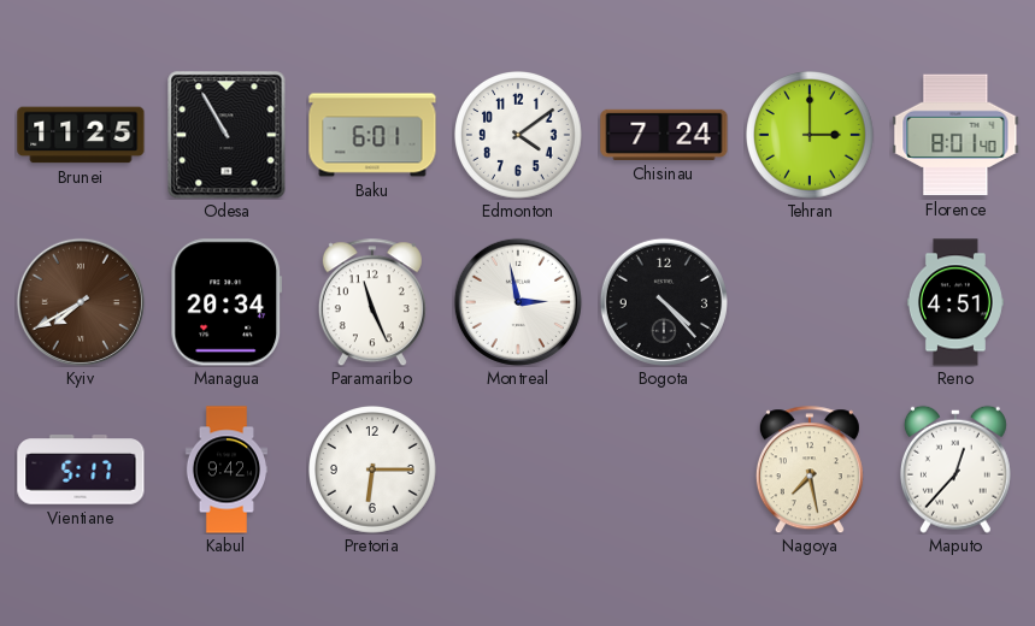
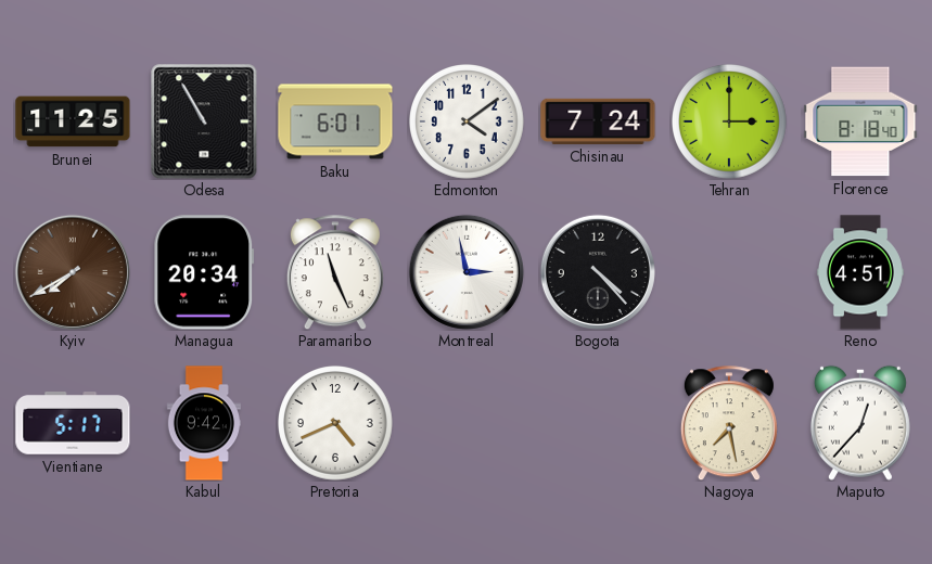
Florence: 8:01 -> 8:18 (860, 121)
Pretoria: 6:15 -> 4:41 (336, 424)
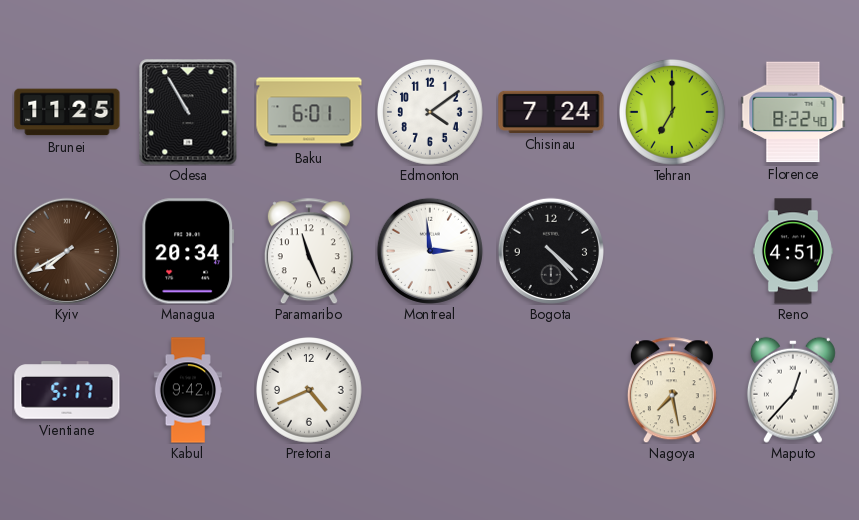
Tehran: 3:00 -> 7:00 (673, 113)
Florence: 8:18 -> 8:22 (793, 112)
Montreal: 2:58 -> 2:59 (430, 251)
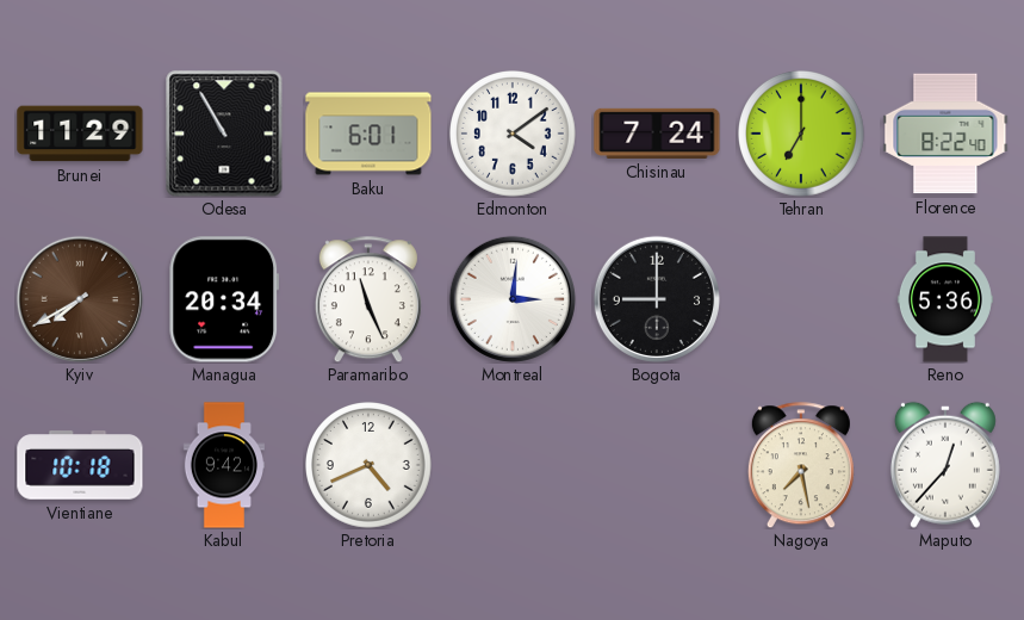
Brunei: 11:25 -> 11:29 (80, 134)
Montreal: 2:59 -> 3:01 (513, 299)
Bogota: 4:23 -> 9:00 (657, 299)
Reno: 4:51 -> 5:36 (945, 299)
Vientiane: 5:17 -> 10:18 (80, 465)
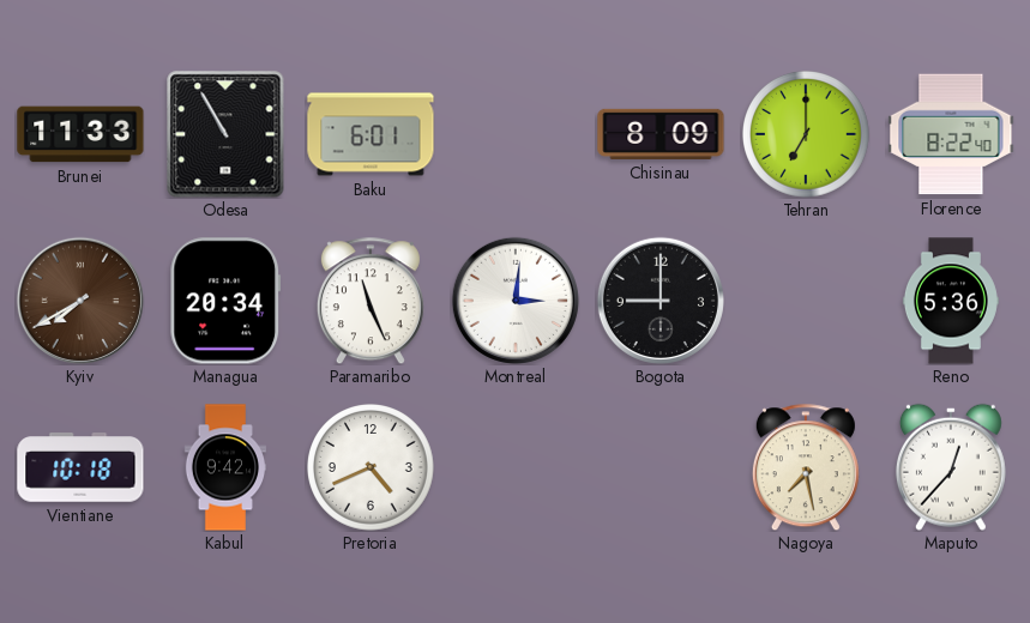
Brunei: 11:29 -> 11:33 (80, 134)
Edmonton: 4:09 -> none (514, 135)
Chisinau: 7:24 -> 8:09 (661, 134)
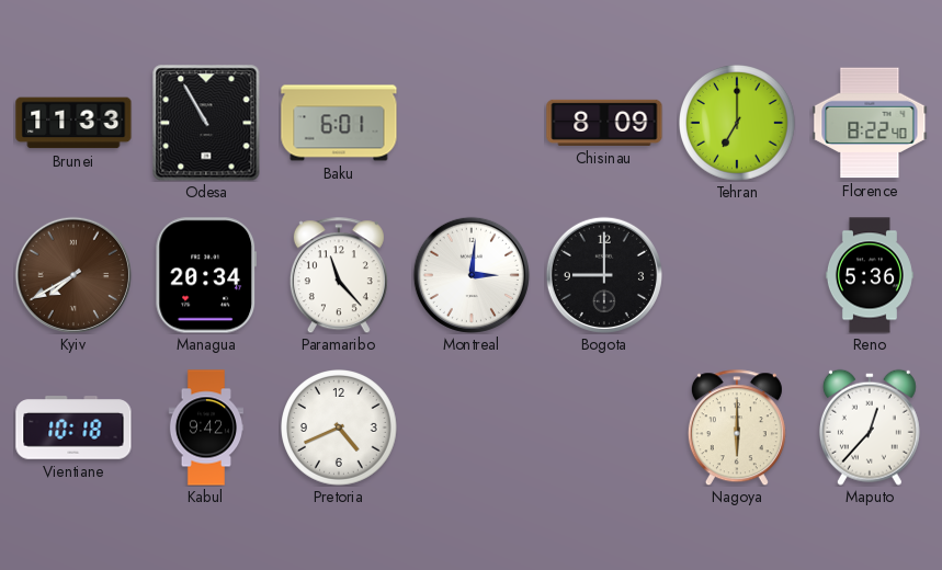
Paramaribo: 11:26 -> 11:23 (339, 275)
Nagoya: 7:28 -> 6:00 (737, 428)
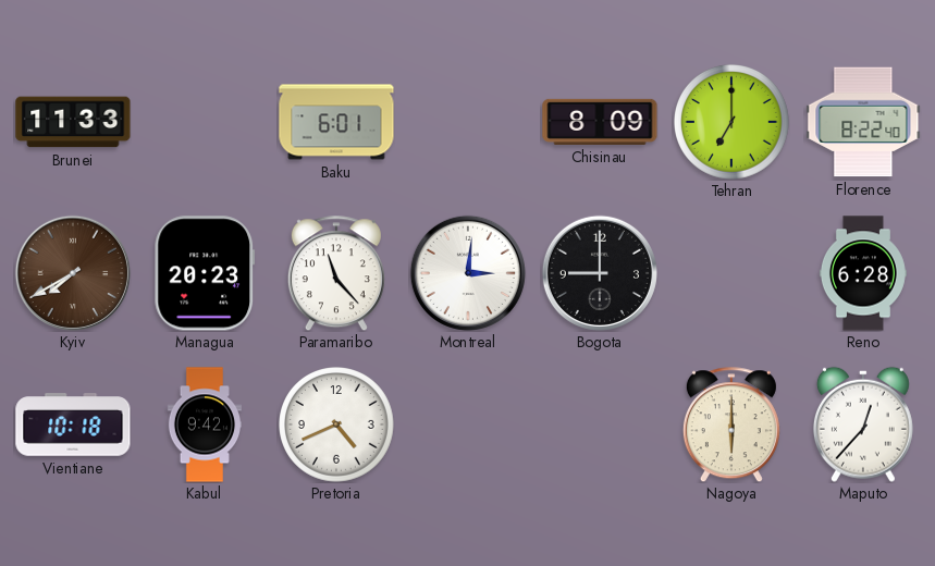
Odesa: 10:55 -> none (206, 123)
Managua: 20:34 -> 20:23 (205, 273)
Reno: 5:36 -> 6:28 (863, 273)
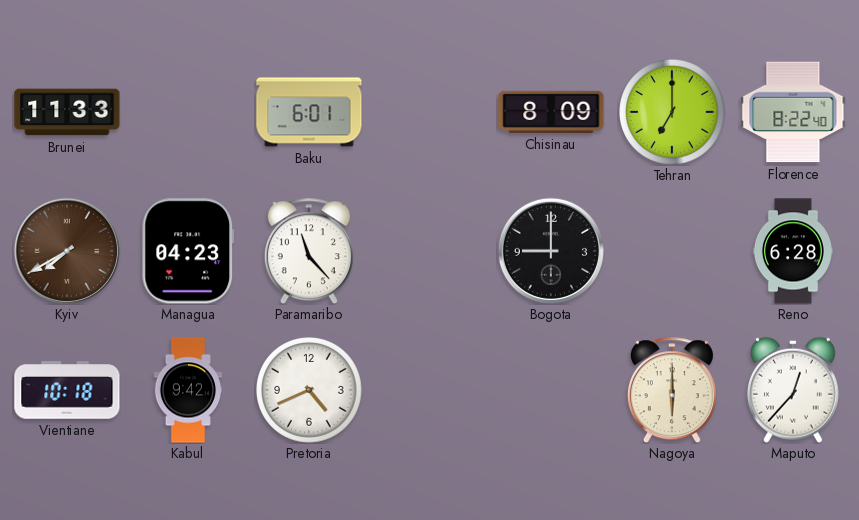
Managua: 20:23 -> 04:23 (188, 251)
Montreal: 3:01 -> none (468, 273)
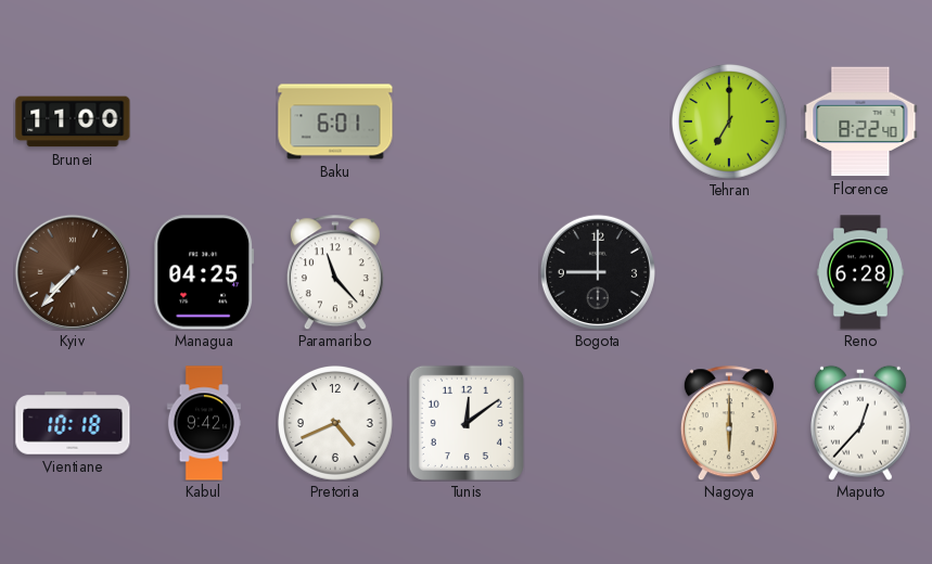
Brunei: 11:33 -> 11:00 (73, 121)
Chisinau: 8:09 -> none (551, 112)
Kyiv: 7:40 -> 7:37 (73, 272)
Managua: 04:23 -> 04:25 (204, 272)
Tunis: none -> 12:09 (467, 423)
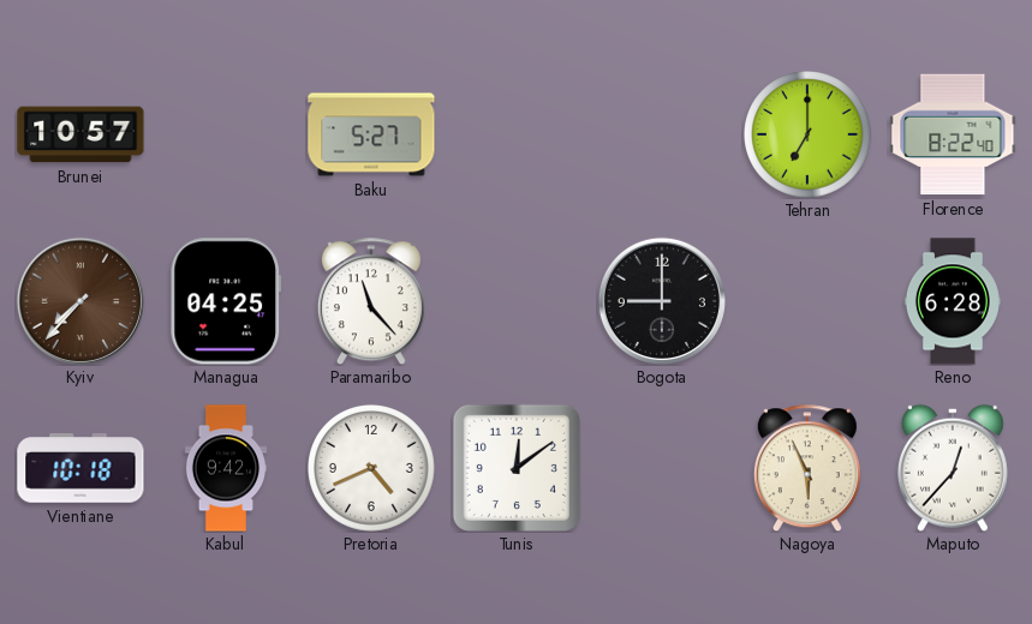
Brunei: 11:00 -> 10:57 (80, 134)
Baku: 6:01 -> 5:27 (371, 134)
Nagoya: 6:00 -> 5:56 (807, 468)
